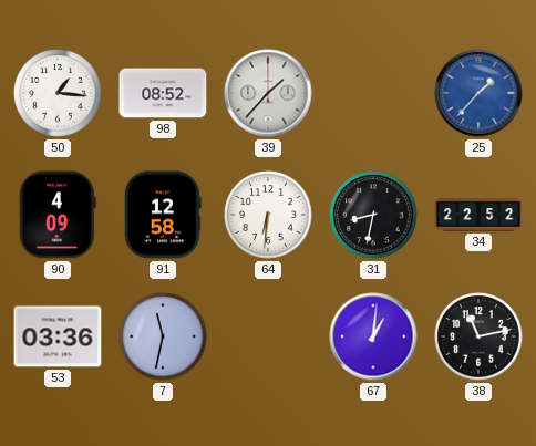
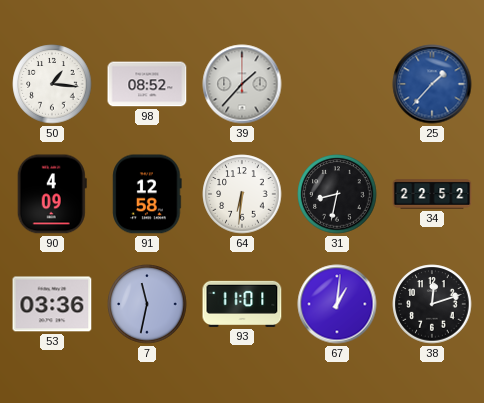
93: none -> 11:01 (242, 304)
38: 11:13 -> 12:12 (432, 304)
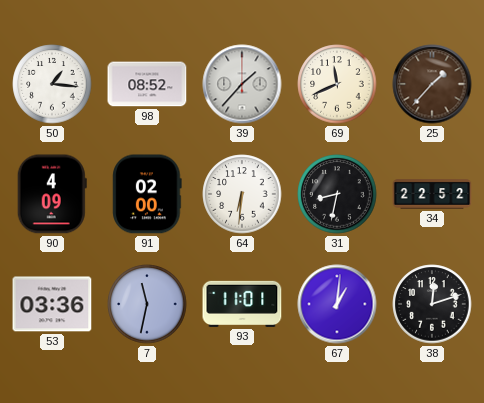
69: none -> 11:41 (337, 84)
25 dial: blue -> brown (432, 84)
91: 12:58 -> 02:00 (147, 194)
